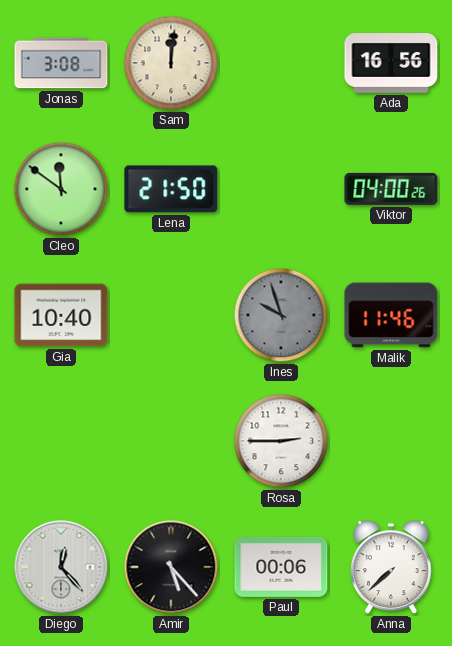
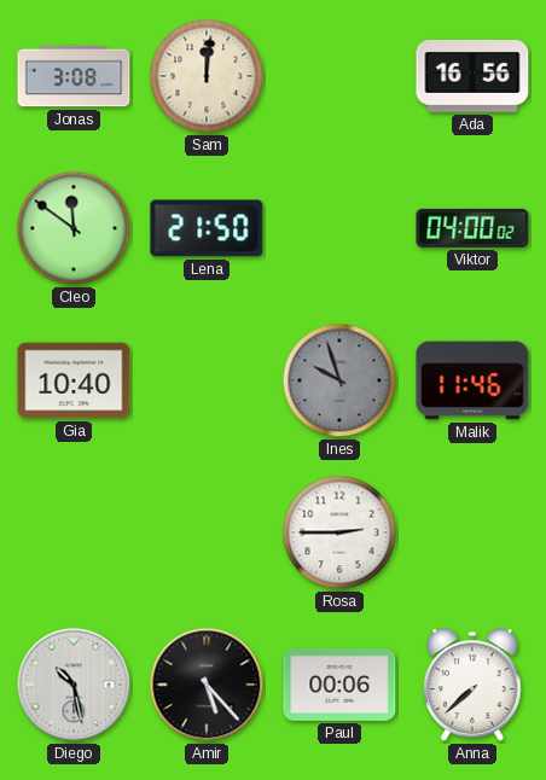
Viktor: 04:00:26 -> 04:00:02 (472, 228)
Diego: 12:23 -> 10:28 (74, 685)
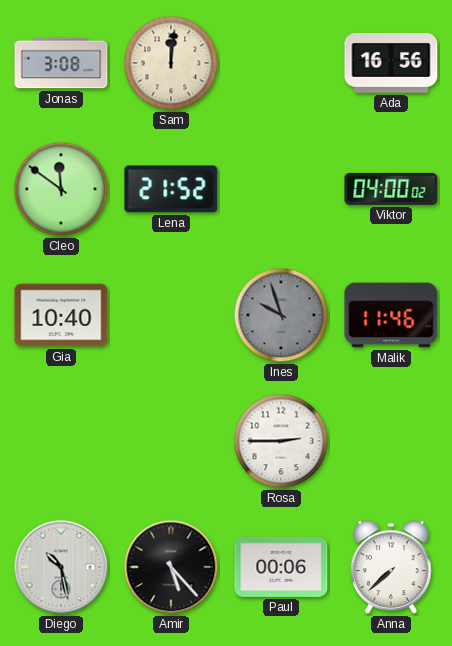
Lena: 21:50 -> 21:52 (171, 189)
